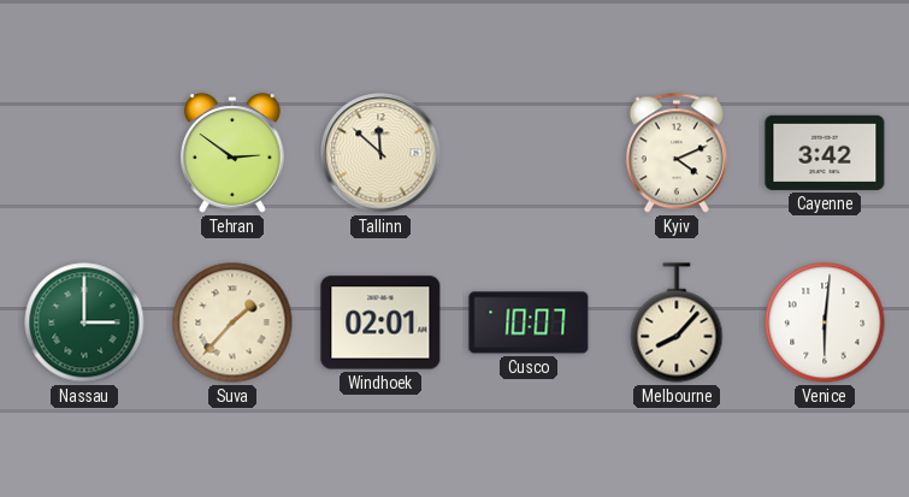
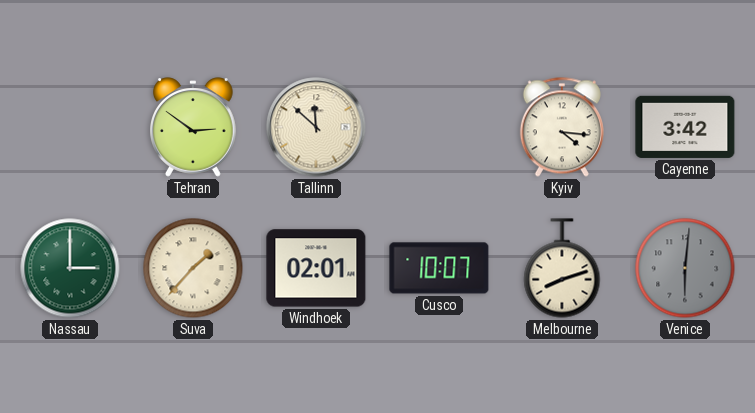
Kyiv: 4:11 -> 4:16 (562, 127)
Melbourne: 8:07 -> 8:12 (562, 268)
Venice dial: white -> grey (685, 268)
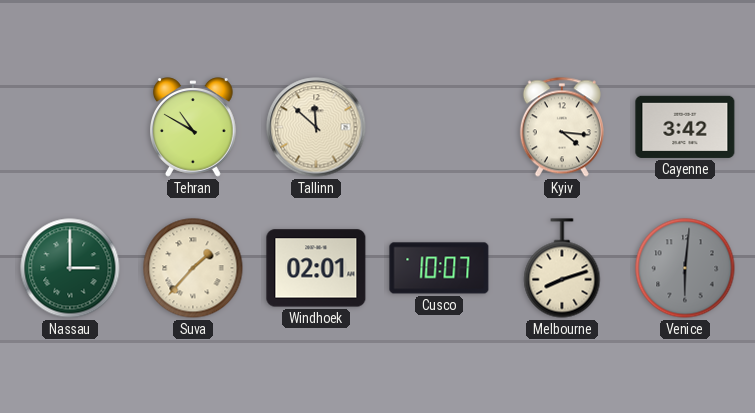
Tehran: 2:51 -> 10:50 (194, 127)
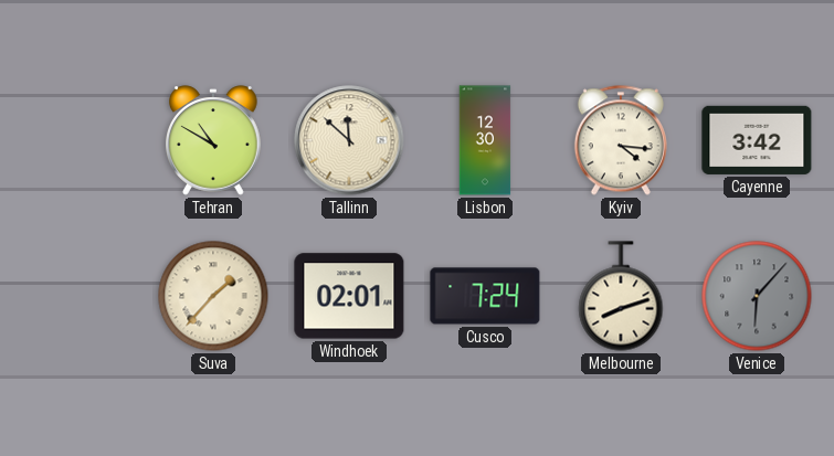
Lisbon: none -> 12:30 (485, 140)
Nassau: 3:00 -> none (70, 268)
Cusco: 10:07 -> 7:24 (485, 296)
Venice: 6:01 -> 6:07 (757, 296)
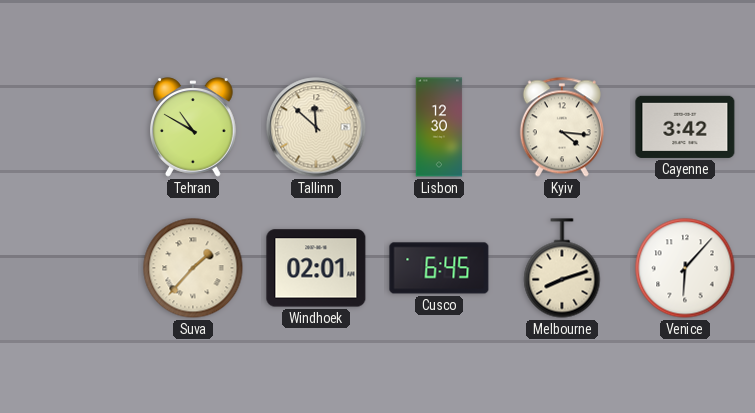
Cusco: 7:24 -> 6:45 (439, 268)
Venice dial: grey -> white (685, 268)
